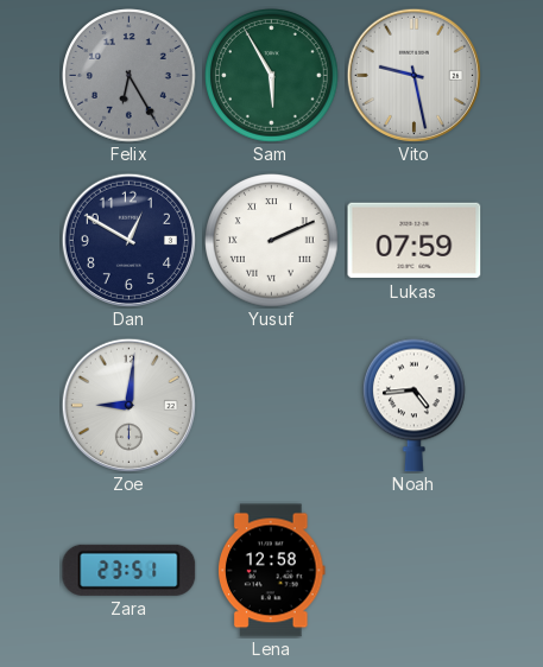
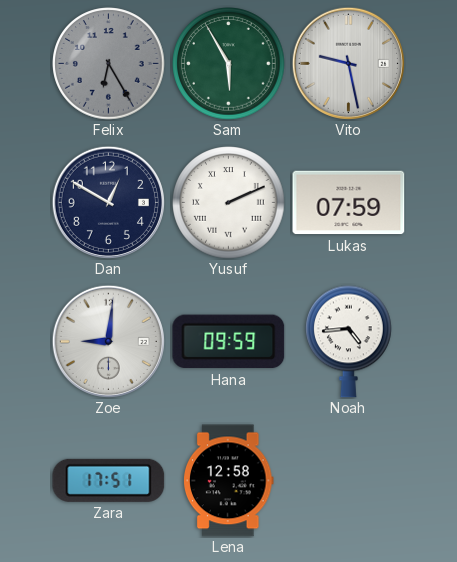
Hana: none -> 09:59 (229, 342)
Zara: 23:51 -> 17:51 (109, 480)
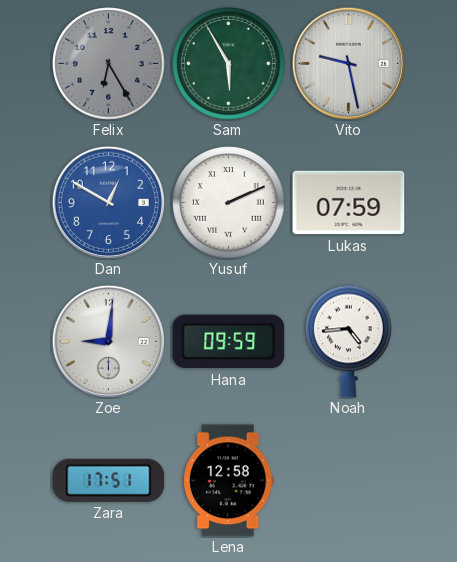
Dan dial: navy -> blue (108, 202)
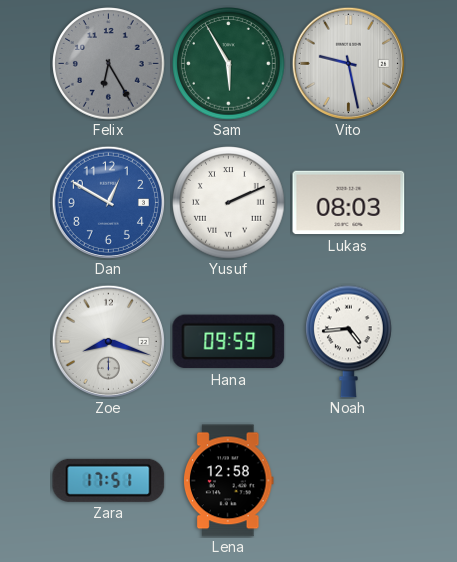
Lukas: 07:59 -> 08:03 (349, 203)
Zoe: 9:01 -> 8:18 (108, 341)
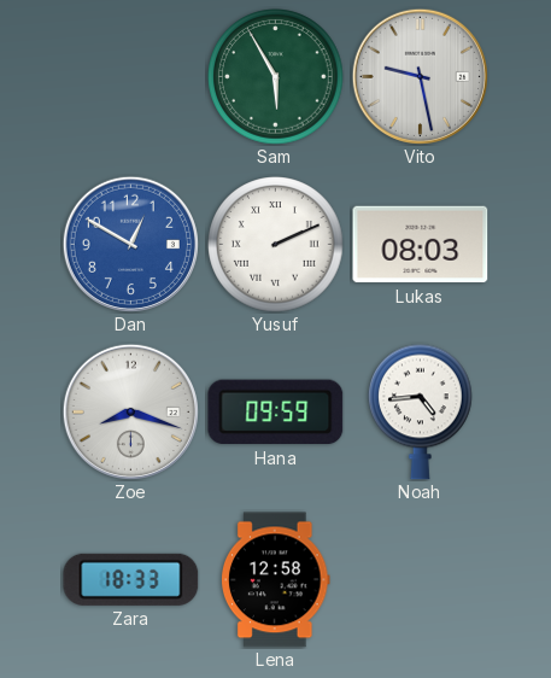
Felix: 6:25 -> none (109, 64)
Zara: 17:51 -> 18:33 (131, 579)
